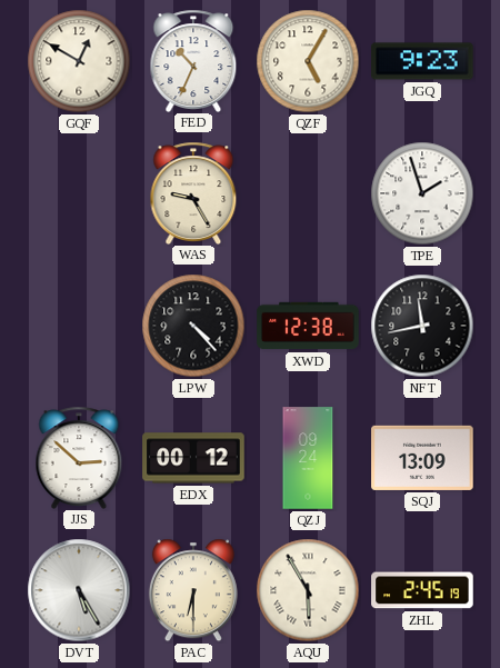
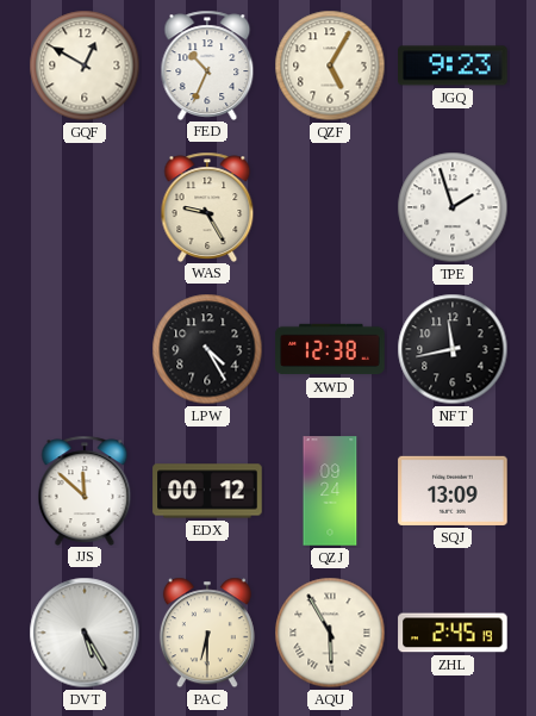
LPW: 4:23 -> 4:25 (207, 349)
JJS: 2:52 -> 11:52 (85, 490)
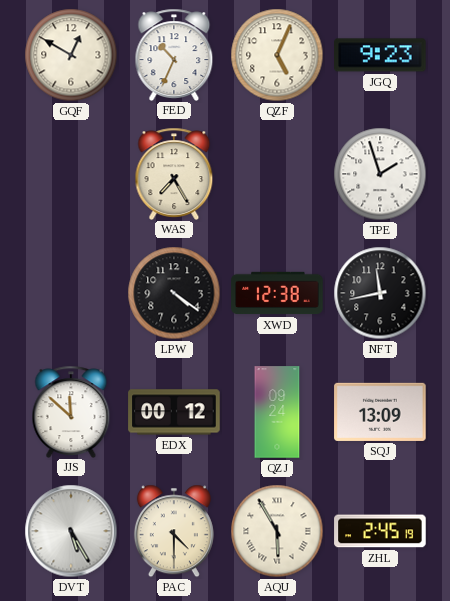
QZF: 5:05 -> 5:04 (277, 55)
WAS: 9:25 -> 7:25 (174, 173)
LPW: 4:25 -> 4:21 (174, 293)
PAC: 6:30 -> 4:30 (174, 531)
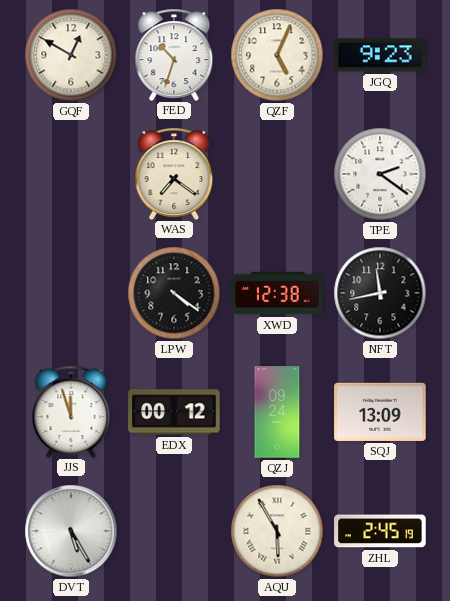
FED: 10:34 -> 10:33 (174, 54)
WAS: 7:25 -> 7:21 (174, 173)
TPE: 1:57 -> 2:21 (380, 174)
JJS: 11:52 -> 11:57 (71, 411)
PAC: 4:30 -> none (174, 531)
